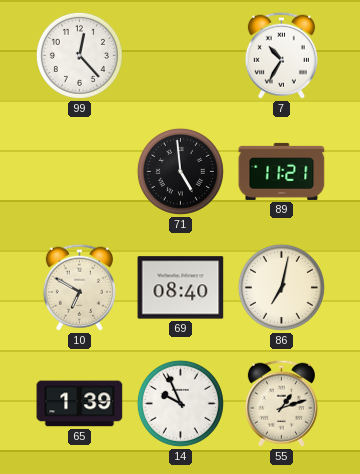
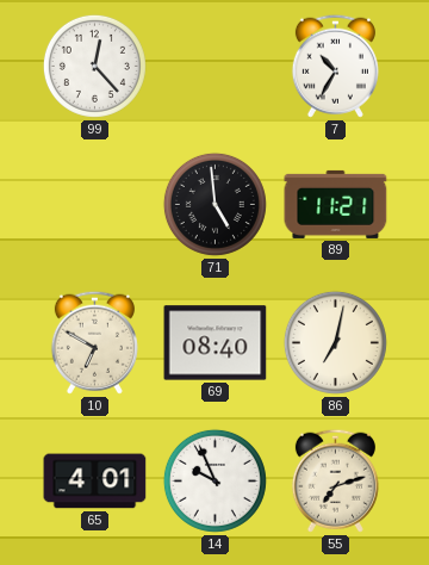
65: 1:39 -> 4:01 (95, 482)
55: 1:12 -> 7:12 (335, 480)
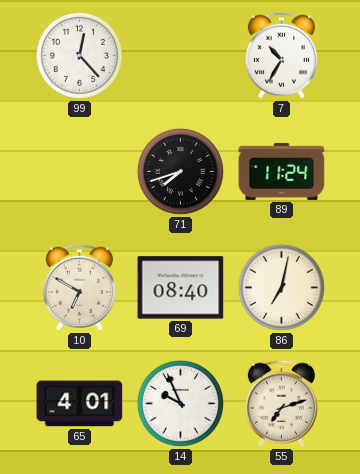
71: 4:59 -> 7:42 (180, 171)
89: 11:21 -> 11:24 (282, 171)
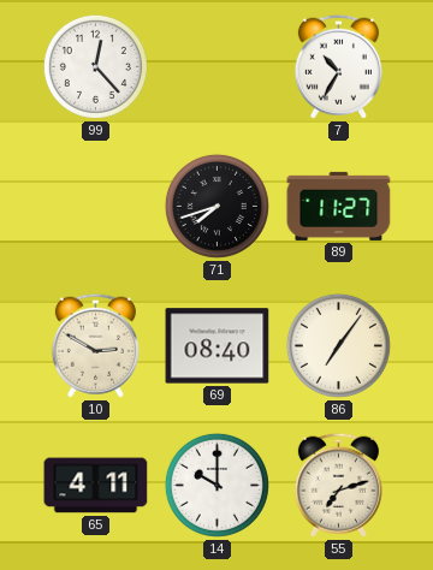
89: 11:24 -> 11:27 (339, 206)
10: 6:50 -> 2:50 (95, 345)
86: 7:02 -> 7:06 (338, 345)
65: 4:01 -> 4:11 (96, 486)
14: 9:56 -> 10:00 (216, 485)
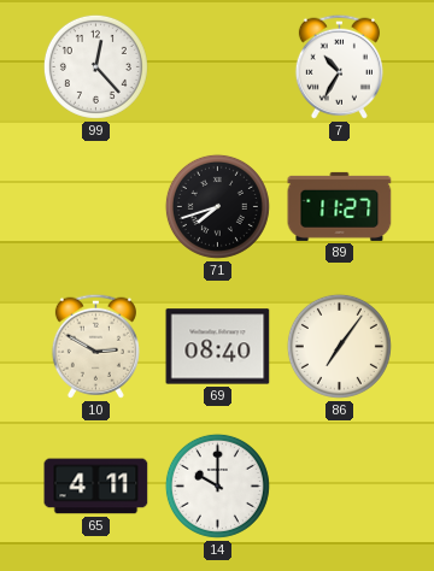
55: 7:12 -> none (338, 485)
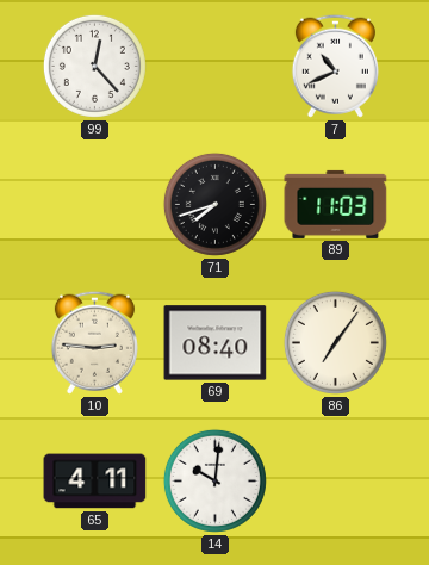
7: 10:35 -> 10:41 (335, 66)
89: 11:27 -> 11:03 (336, 204)
10: 2:50 -> 2:46 (94, 342)
14: 10:00 -> 10:01 (214, 480)
